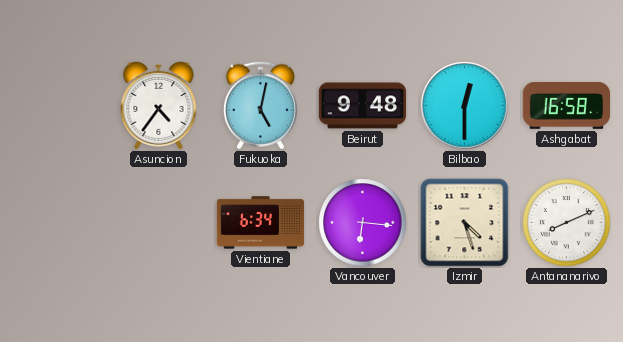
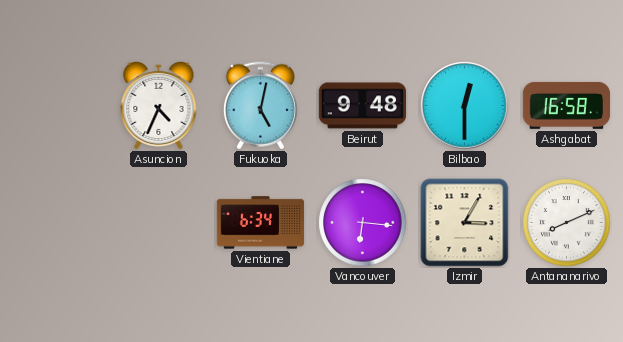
Asuncion: 4:36 -> 4:34 (159, 105)
Izmir: 4:27 -> 3:05 (465, 223)
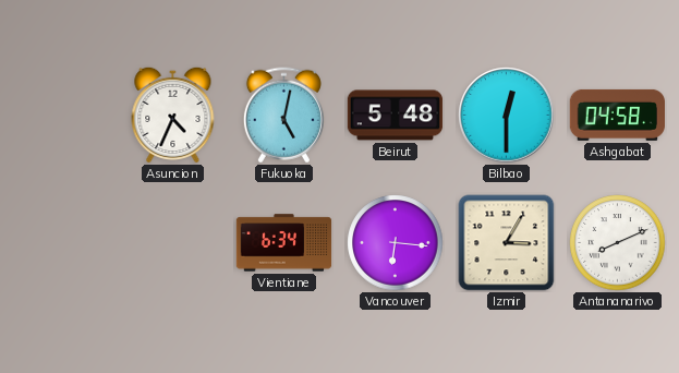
Beirut: 9:48 -> 5:48 (396, 116)
Ashgabat: 16:58 -> 04:58 (617, 115)
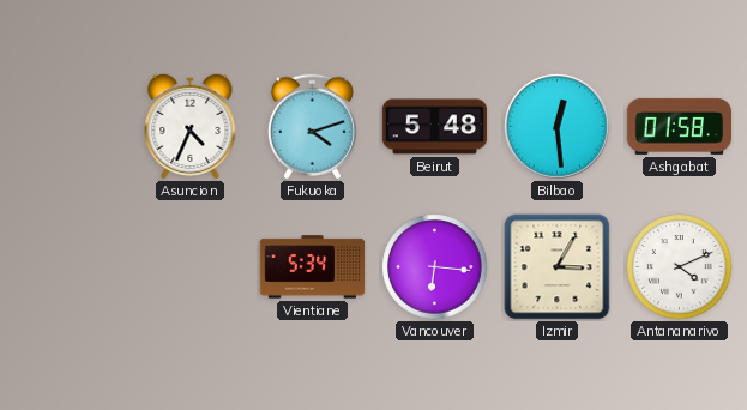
Fukuoka: 5:02 -> 4:12 (312, 127)
Bilbao: 12:30 -> 12:29 (558, 127)
Ashgabat: 04:58 -> 01:58 (679, 126)
Vientiane: 6:34 -> 5:34 (313, 267)
Antananarivo: 8:11 -> 4:11 (680, 267)
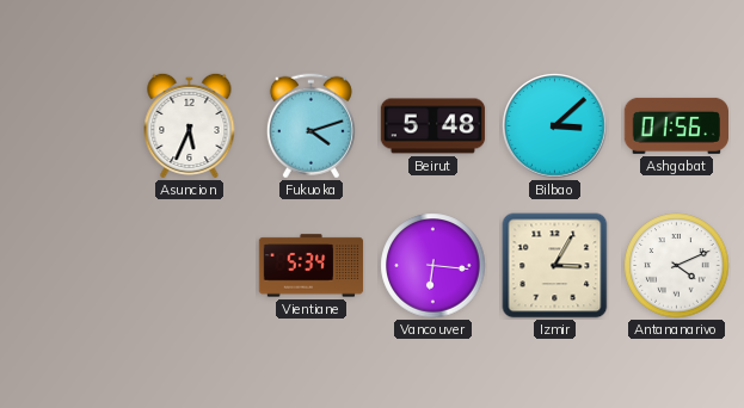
Asuncion: 4:34 -> 5:34 (190, 125)
Bilbao: 12:29 -> 3:08 (555, 126)
Ashgabat: 01:58 -> 01:56 (676, 125)
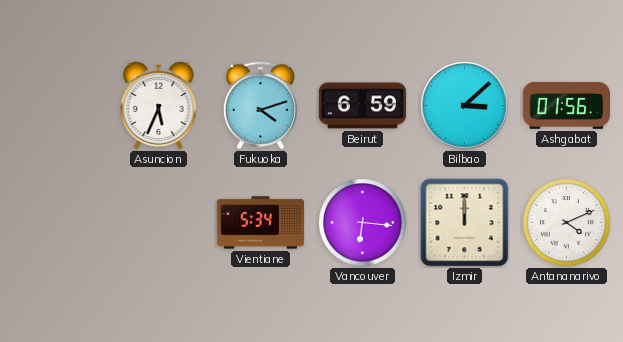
Beirut: 5:48 -> 6:59 (363, 106)
Izmir: 3:05 -> 12:00 (465, 223)
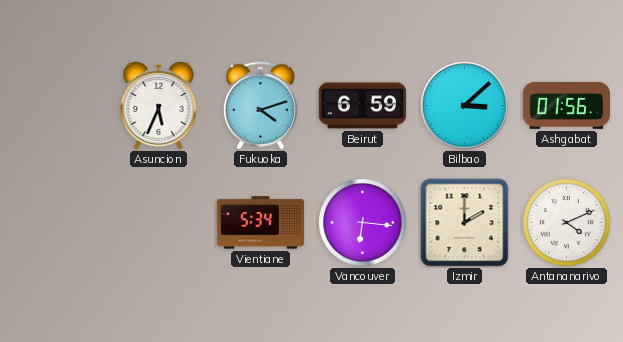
Izmir: 12:00 -> 2:00 (465, 223)
